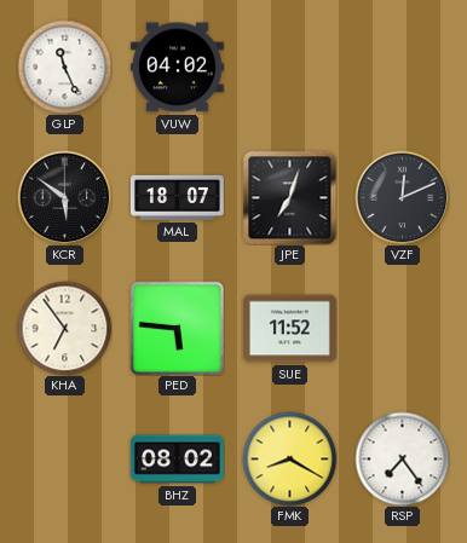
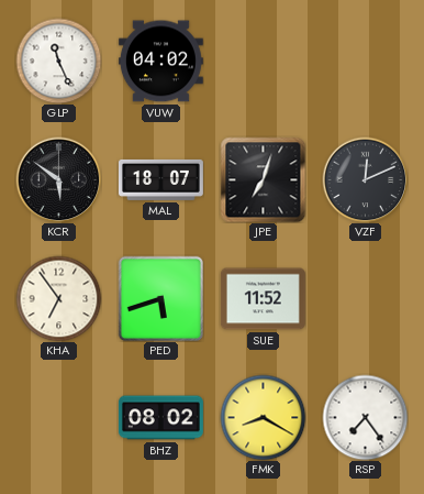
PED: 5:46 -> 5:42 (160, 298)
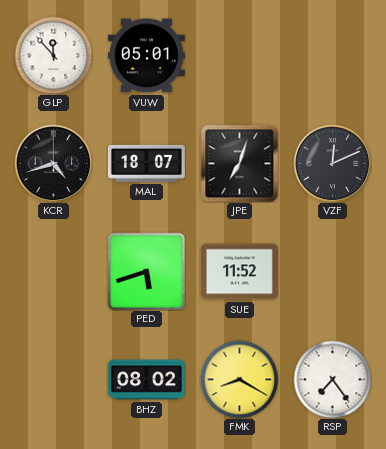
GLP: 11:26 -> 11:53 (53, 55)
VUW: 04:02 -> 05:01 (146, 56)
KCR: 5:51 -> 4:42 (53, 163)
KHA: 6:54 -> none (58, 298)
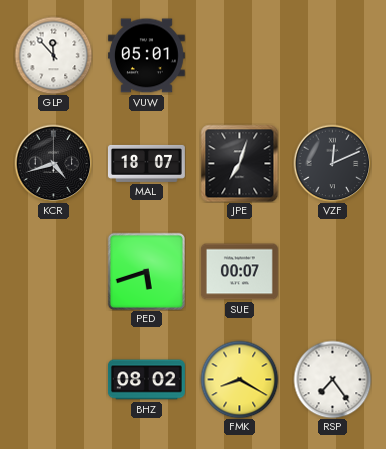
SUE: 11:52 -> 00:07 (239, 272)
